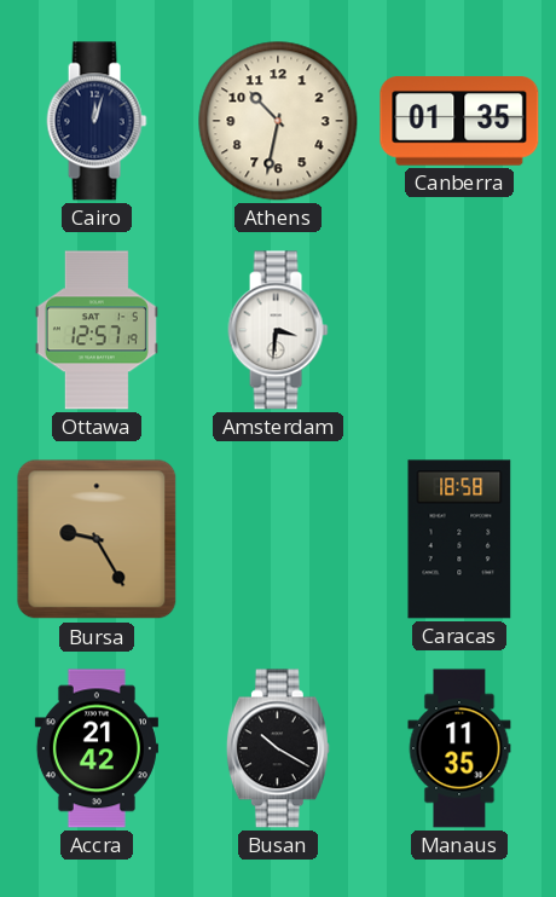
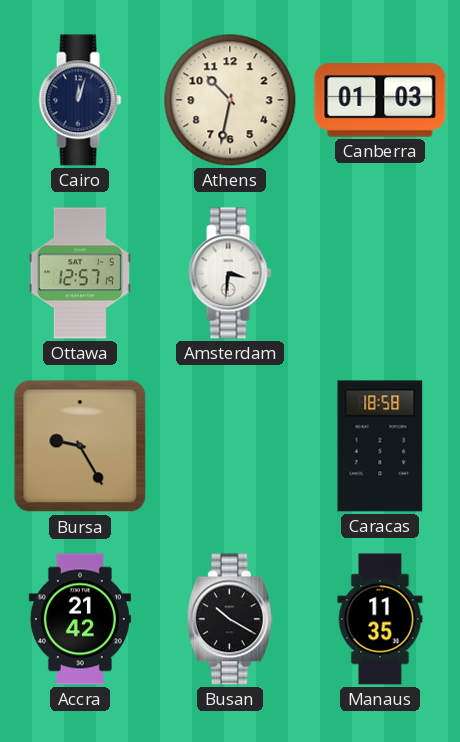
Canberra: 01:35 -> 01:03 (380, 100)
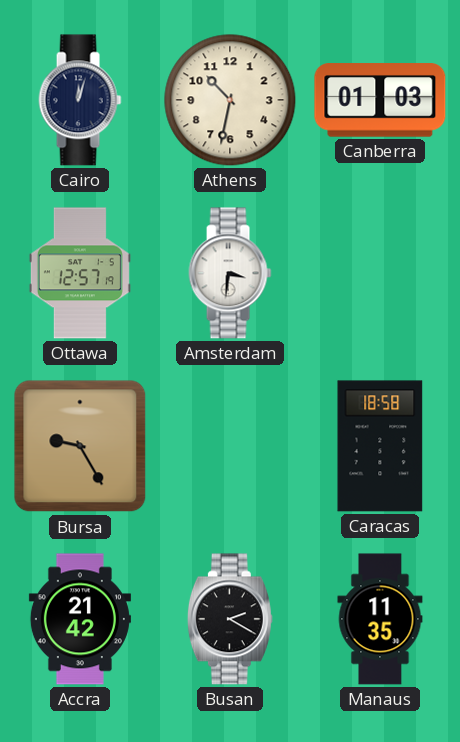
Busan: 10:20 -> 2:20 (230, 619)
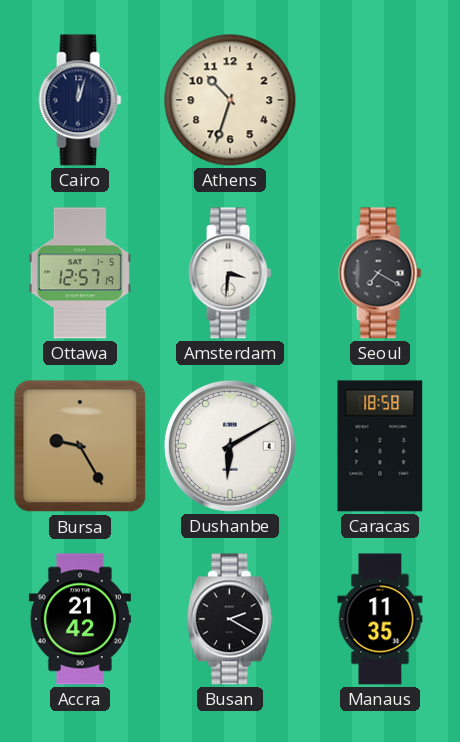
Athens: 10:32 -> 10:33 (230, 100)
Canberra: 01:03 -> none (380, 100)
Seoul: none -> 7:20 (380, 273)
Dushanbe: none -> 6:10 (230, 446)
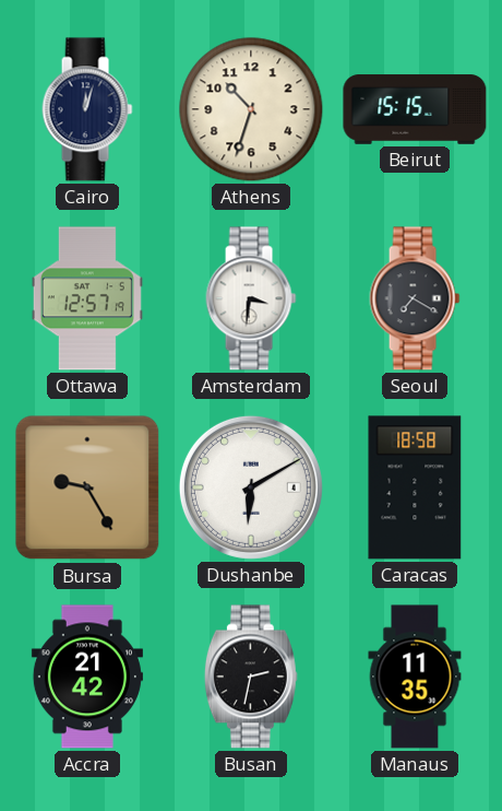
Beirut: none -> 15:15 (415, 109)
Busan: 2:20 -> 2:32 (251, 677)
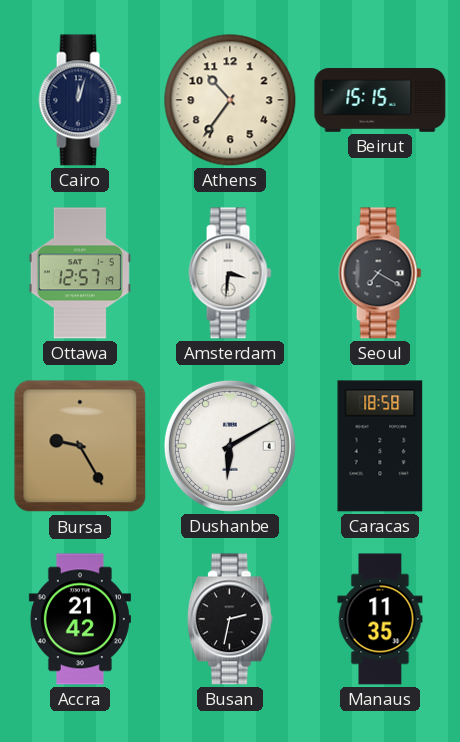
Athens: 10:33 -> 10:36 (230, 100)
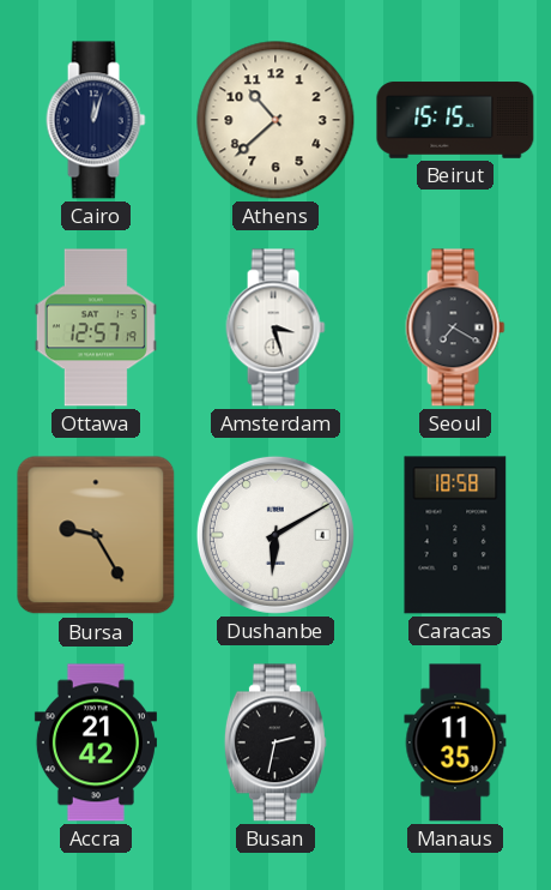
Athens: 10:36 -> 10:38 (275, 120)
Amsterdam: 3:31 -> 3:27 (275, 327)
